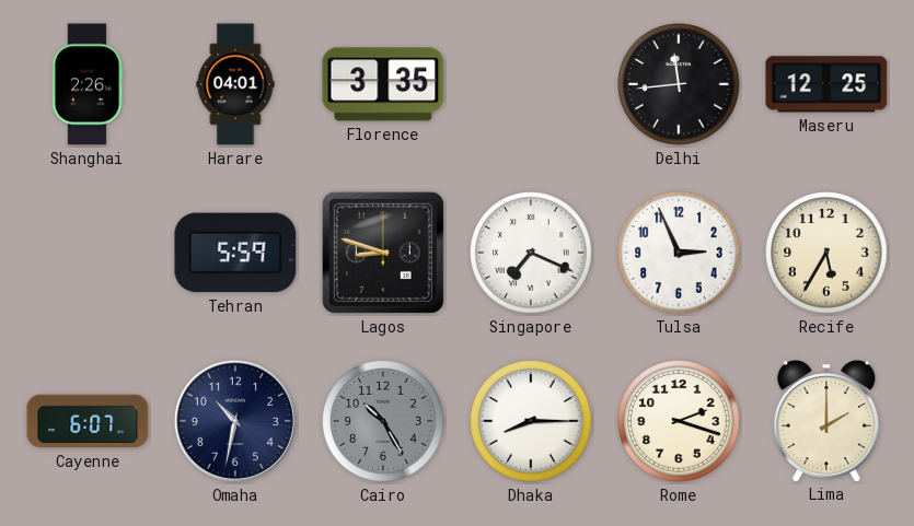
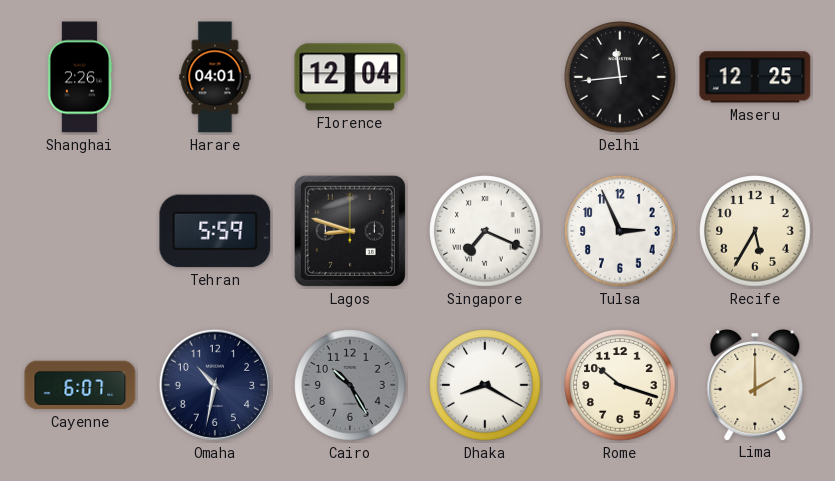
Florence: 3:35 -> 12:04 (350, 77)
Dhaka: 8:15 -> 8:20 (485, 385)
Rome: 2:18 -> 10:18 (620, 385)
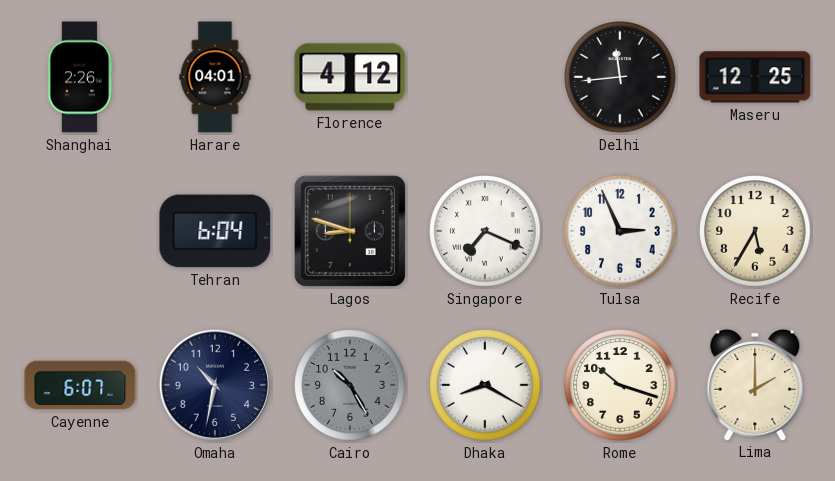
Florence: 12:04 -> 4:12 (350, 77)
Tehran: 5:59 -> 6:04 (215, 231)
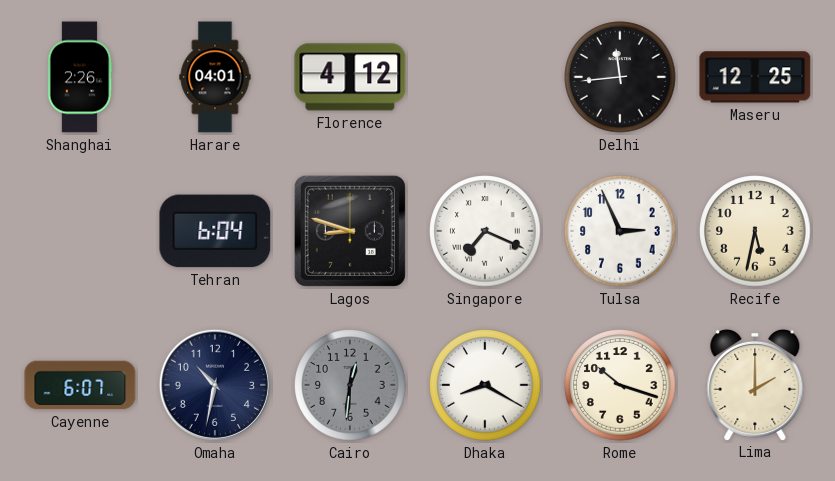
Recife: 5:35 -> 5:32 (755, 231)
Cairo: 10:25 -> 12:31 (350, 385)
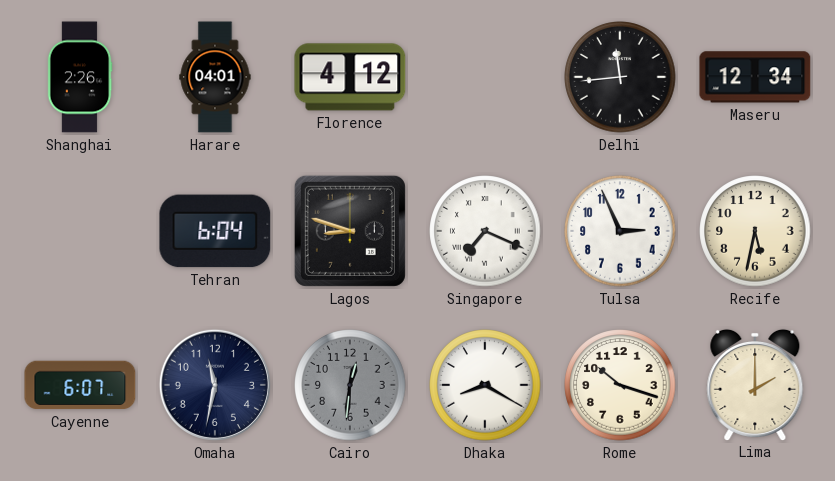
Maseru: 12:25 -> 12:34 (755, 77)
Omaha: 10:32 -> 11:32 (215, 385)
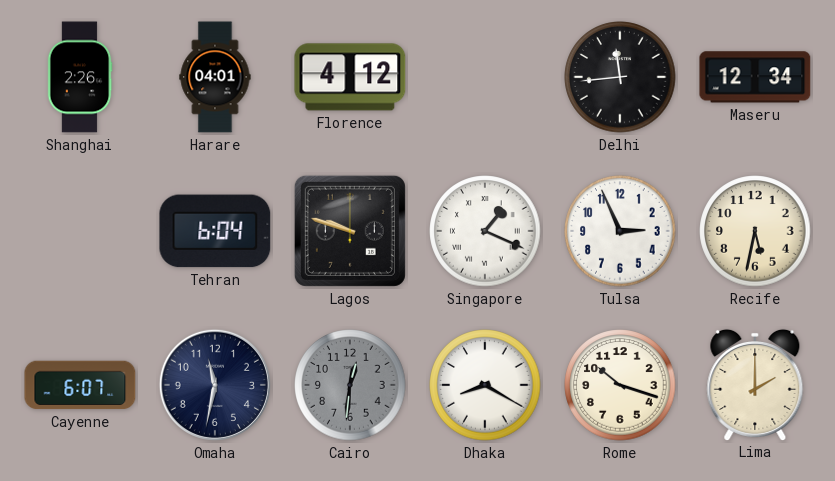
Lagos: 8:48 -> 9:48 (350, 231)
Singapore: 7:19 -> 1:19 (485, 231)
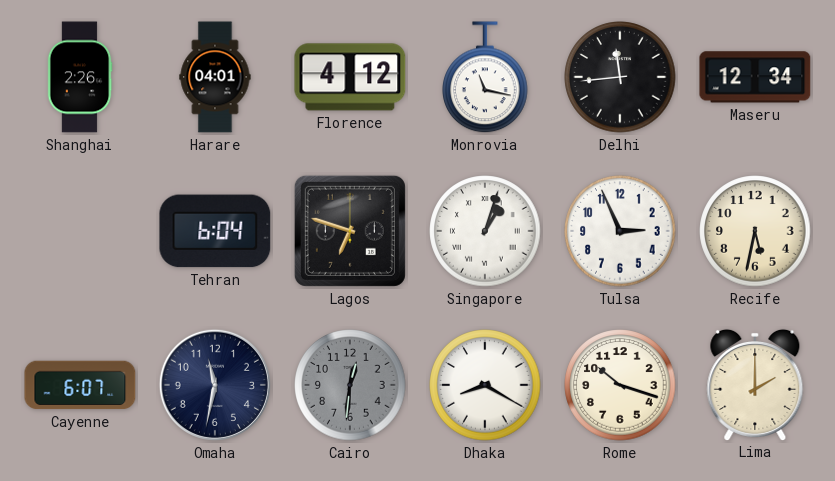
Monrovia: none -> 11:17 (486, 78)
Lagos: 9:48 -> 6:48 (350, 231)
Singapore: 1:19 -> 1:03 (485, 231)
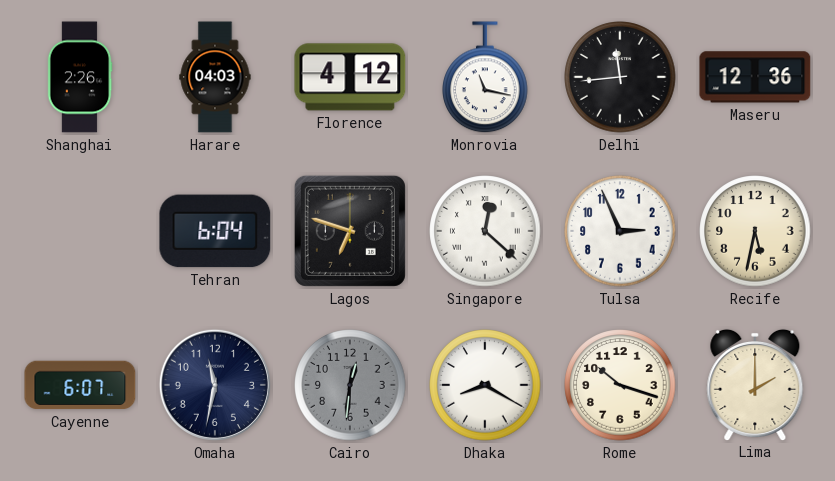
Harare: 04:01 -> 04:03 (215, 77)
Maseru: 12:34 -> 12:36 (755, 77)
Singapore: 1:03 -> 12:22 (485, 231)
